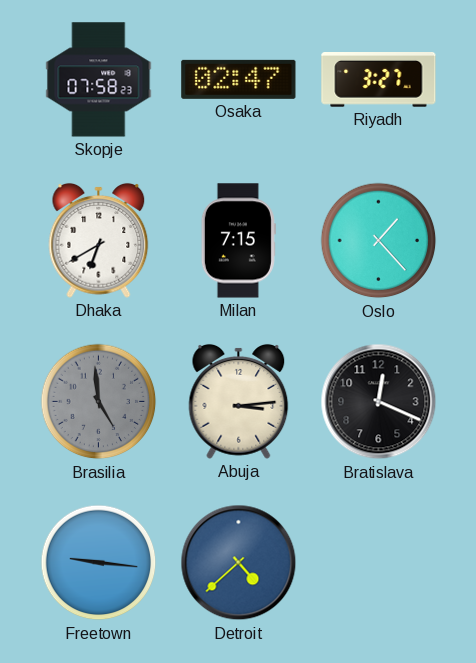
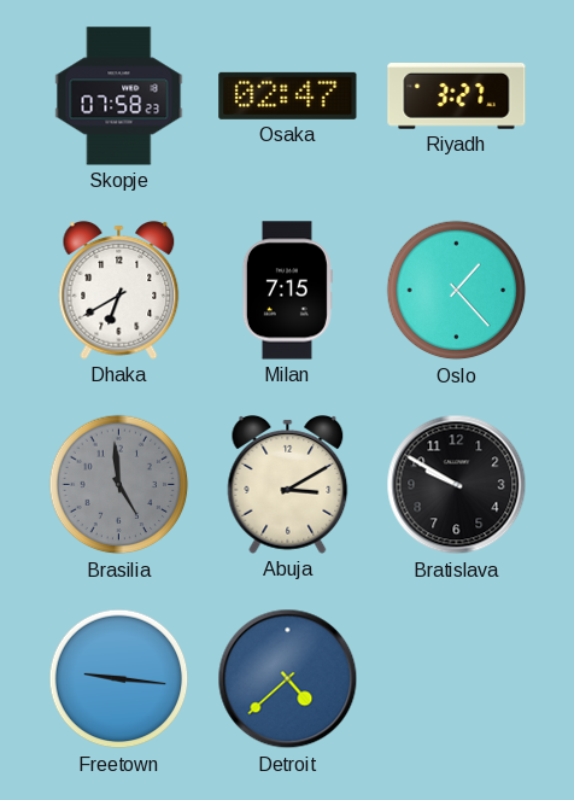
Abuja: 3:14 -> 3:10 (288, 484)
Bratislava: 12:19 -> 9:50 (457, 485)
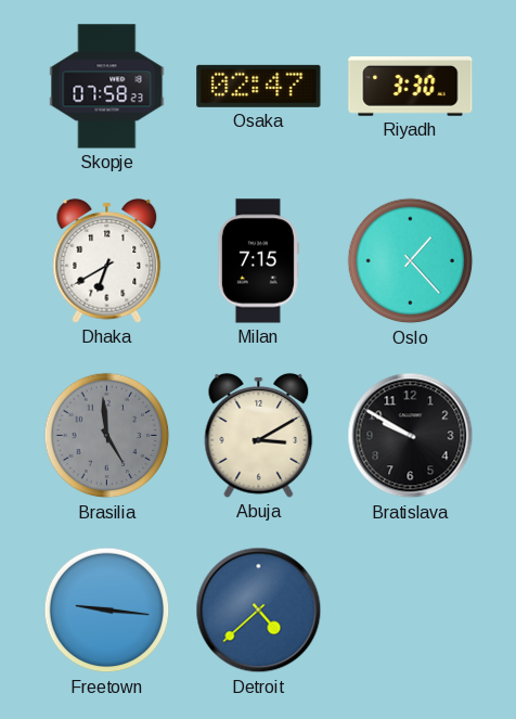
Riyadh: 3:27 -> 3:30 (411, 87)
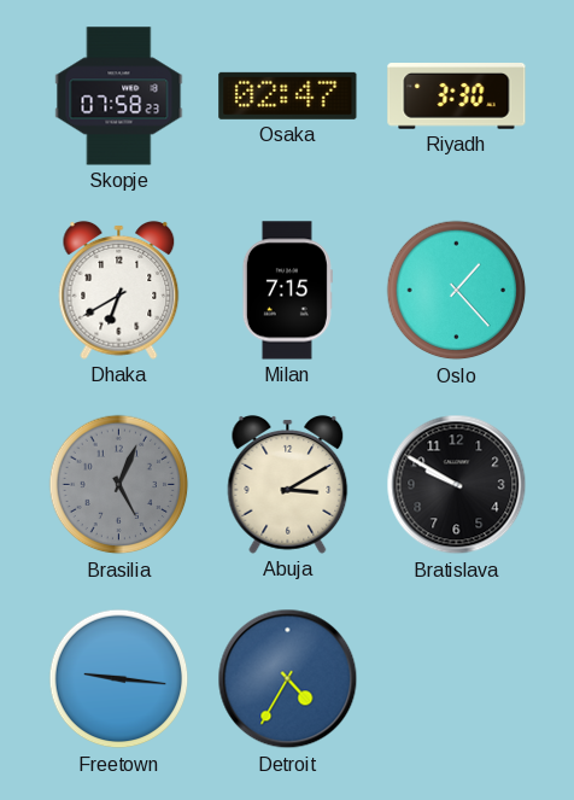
Brasilia: 4:59 -> 5:04 (119, 485)
Detroit: 4:38 -> 4:35 (288, 679)
